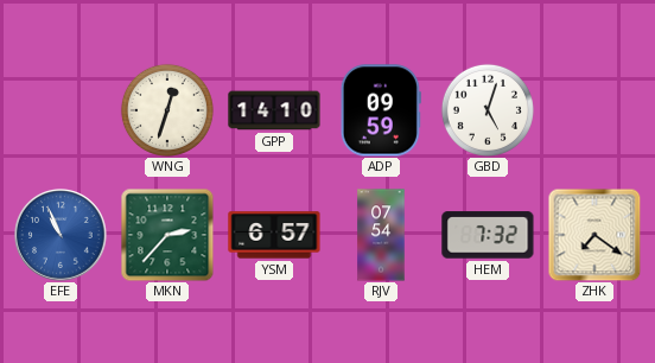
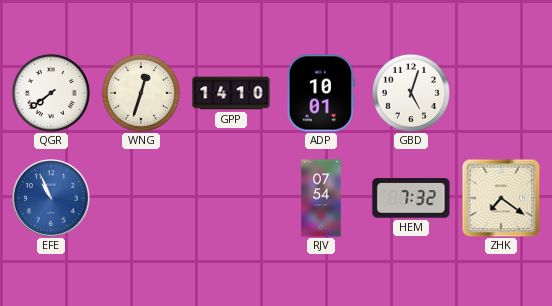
QGR: none -> 7:39 (51, 93)
ADP: 09:59 -> 10:01 (321, 93)
MKN: 2:37 -> none (167, 235)
YSM: 6:57 -> none (274, 235)
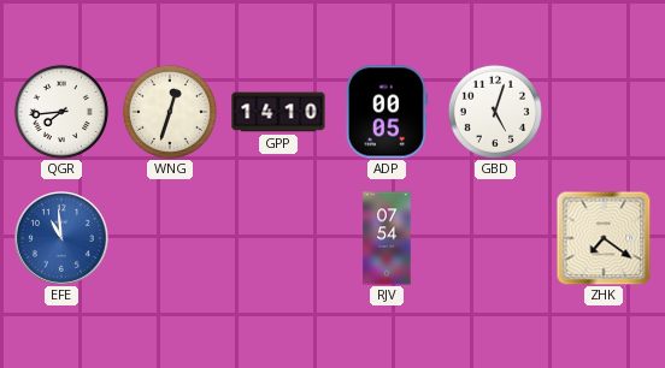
QGR: 7:39 -> 7:44 (61, 112)
ADP: 10:01 -> 00:05 (387, 112)
EFE: 10:56 -> 10:59 (61, 238)
HEM: 7:32 -> none (411, 198)
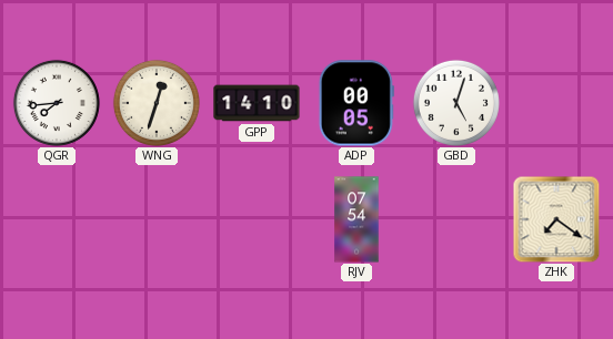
EFE: 10:59 -> none (61, 238)
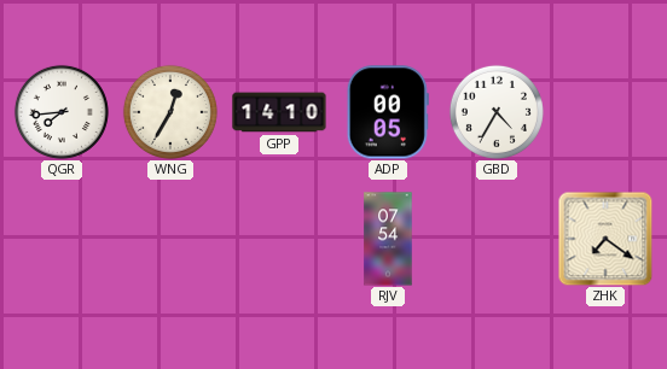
WNG: 12:33 -> 12:35 (170, 112)
GBD: 5:03 -> 4:35 (497, 112)
